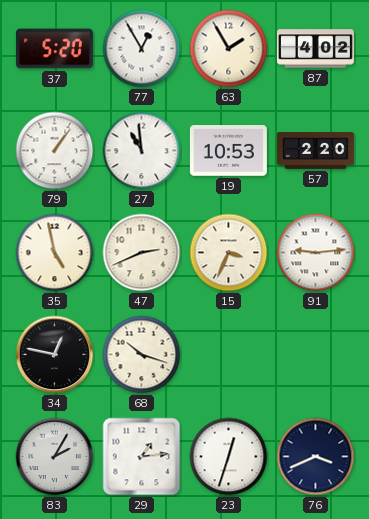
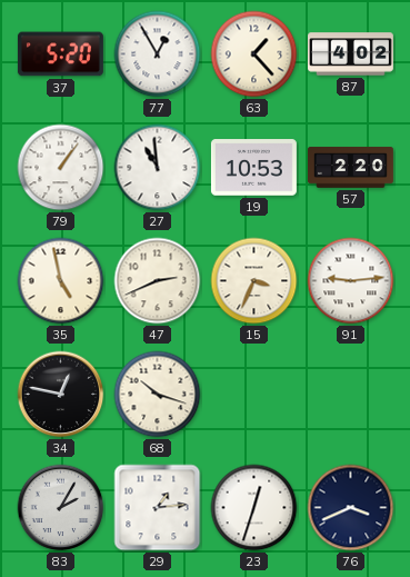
63: 1:55 -> 1:23 (254, 54)
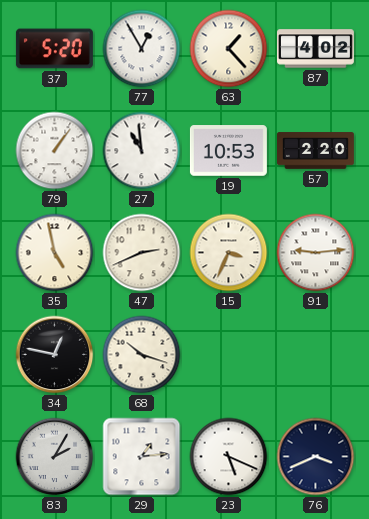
23: 12:33 -> 5:19 (229, 457)
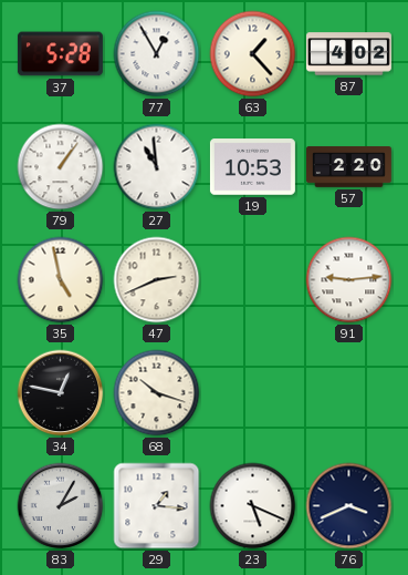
37: 5:20 -> 5:28 (60, 54)
15: 3:34 -> none (229, 253)
29: 1:14 -> 1:16 (157, 506)
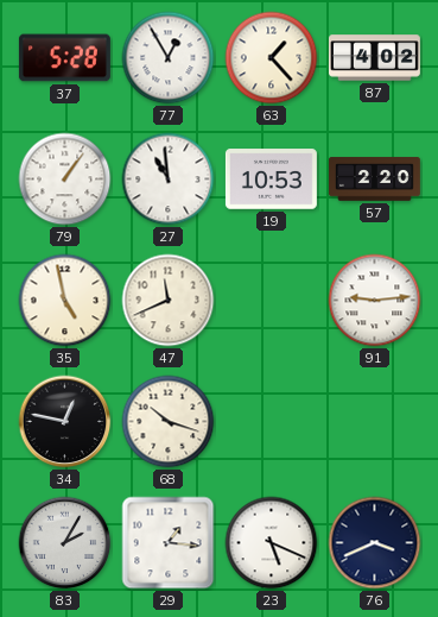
47: 2:41 -> 11:41 (169, 301)
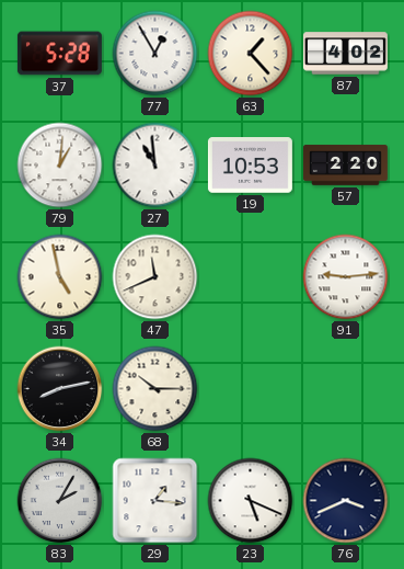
79: 1:06 -> 1:01 (60, 166)
34: 12:47 -> 8:13 (60, 389)
68: 10:18 -> 10:15 (155, 389)
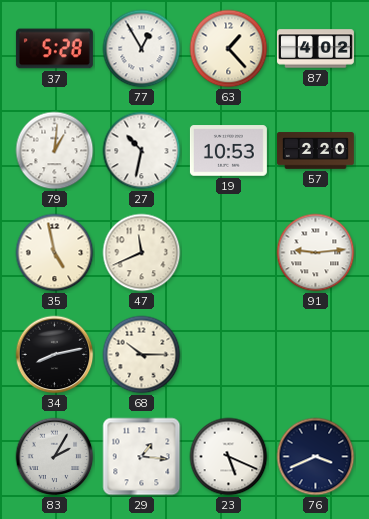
27: 10:59 -> 10:32 (142, 151)
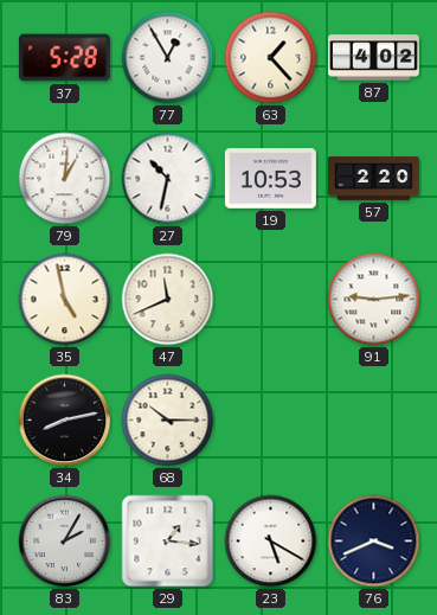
23: 5:19 -> 5:20 (271, 542)
